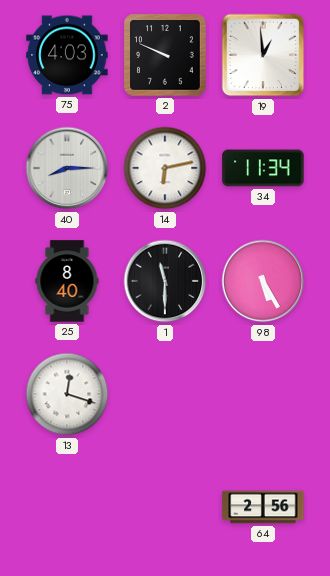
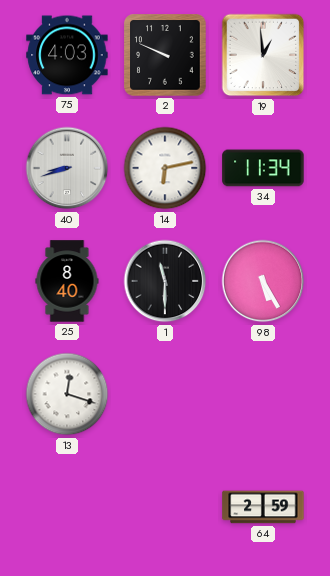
40: 8:15 -> 8:42 (67, 168)
64: 2:56 -> 2:59 (263, 507)
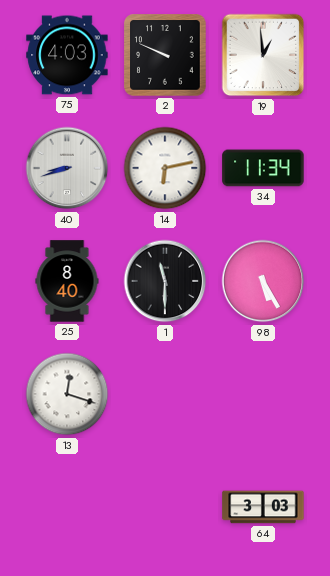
64: 2:59 -> 3:03 (263, 507)
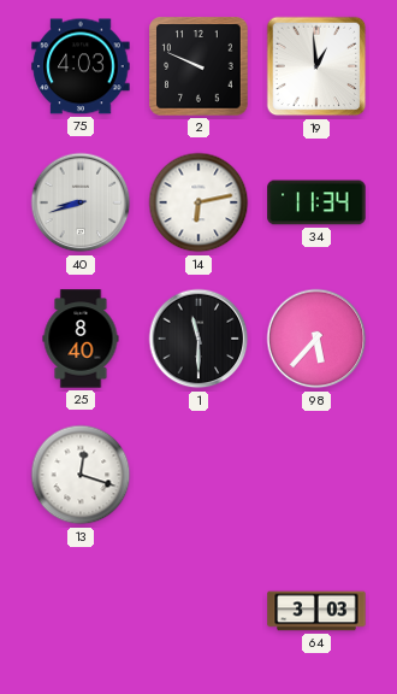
98: 5:25 -> 5:37 (316, 339)
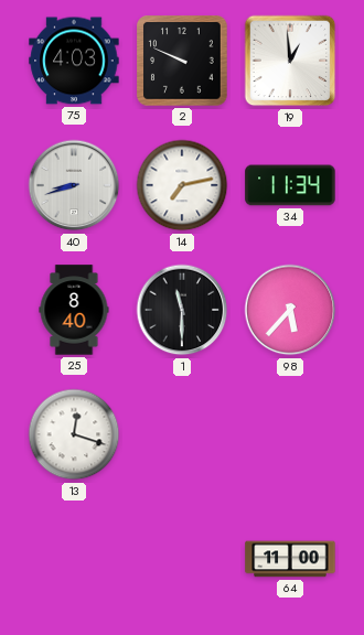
14: 6:13 -> 7:13 (182, 185)
64: 3:03 -> 11:00 (290, 559)
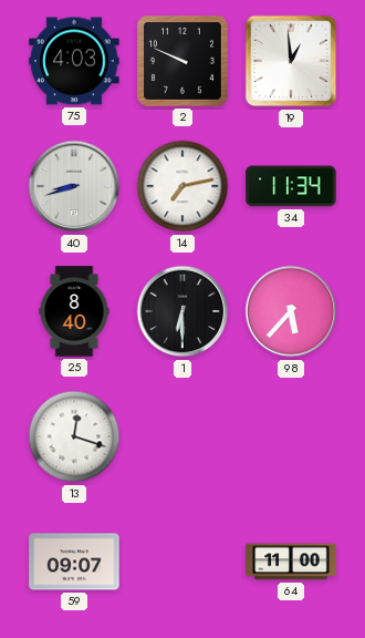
1: 11:30 -> 6:30 (182, 311)
59: none -> 09:07 (74, 562)
